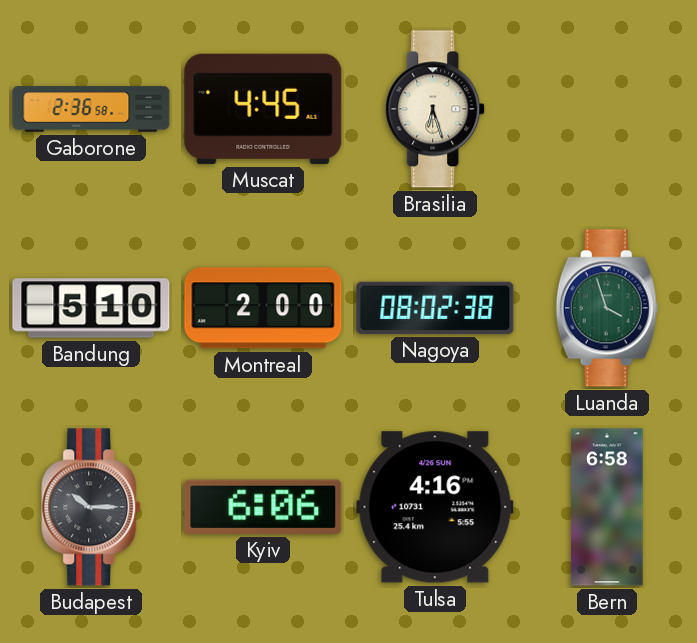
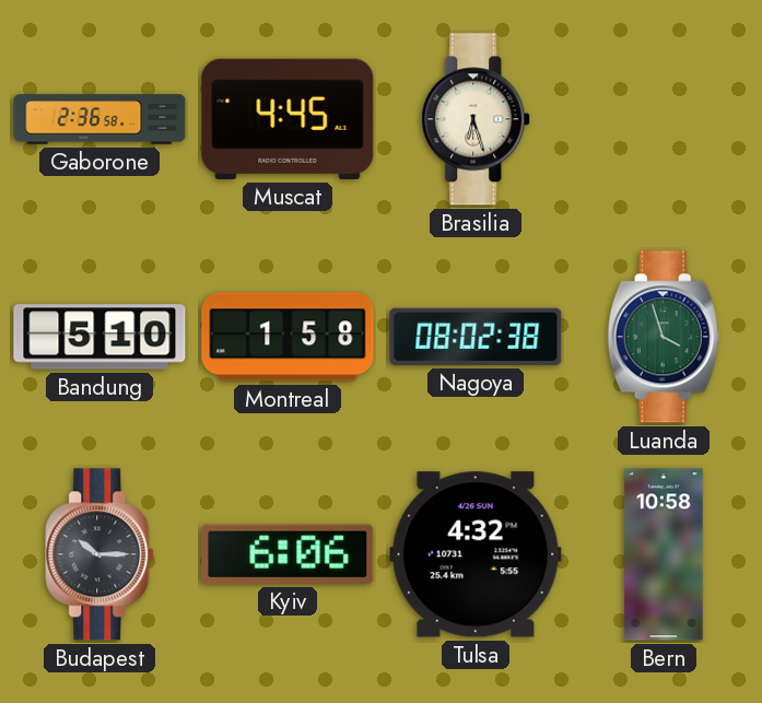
Montreal: 2:00 -> 1:58 (288, 337)
Tulsa: 4:16 -> 4:32 (476, 554)
Bern: 6:58 -> 10:58 (664, 554)
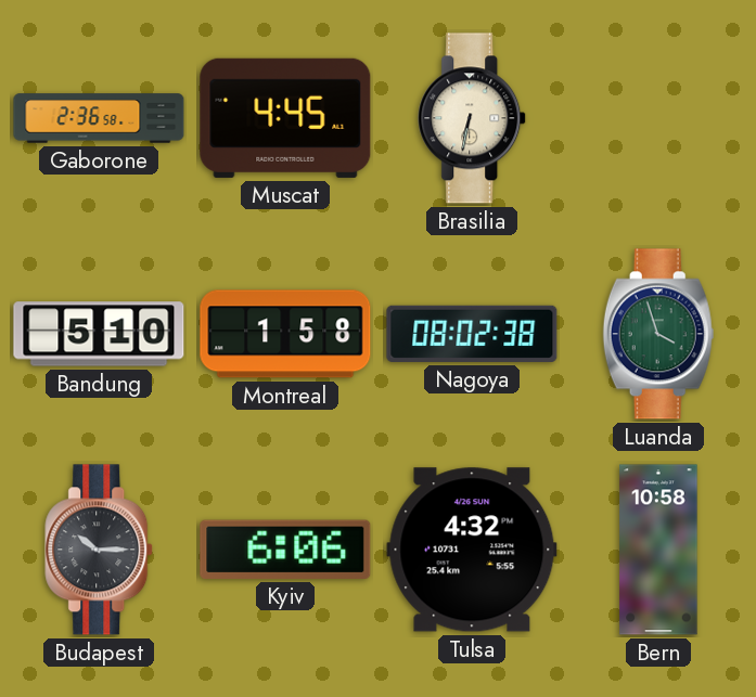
Brasilia: 6:27 -> 6:32 (473, 118)
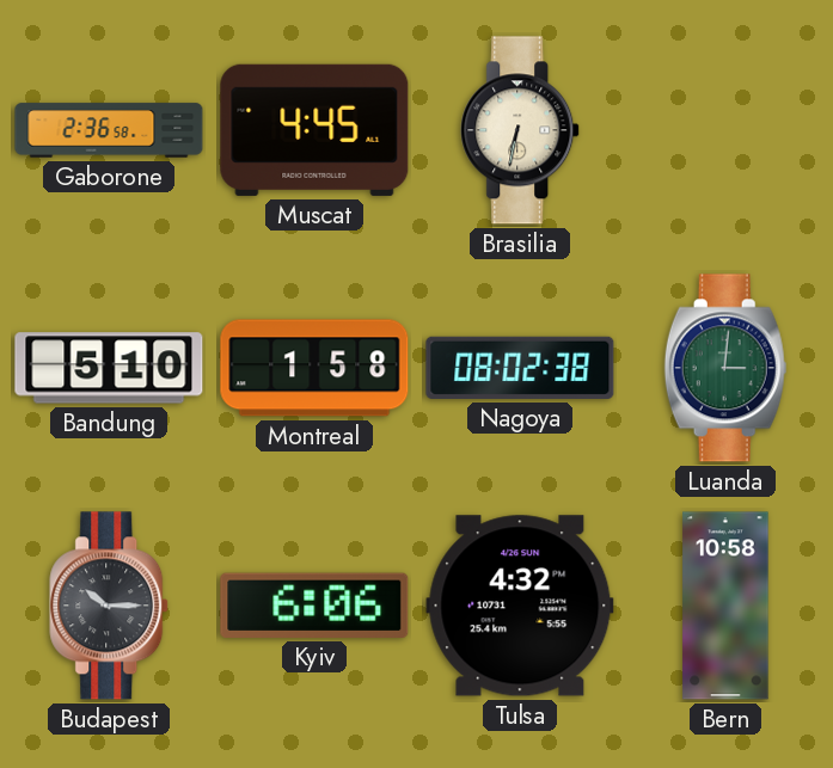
Luanda: 3:57 -> 3:01 (725, 368)
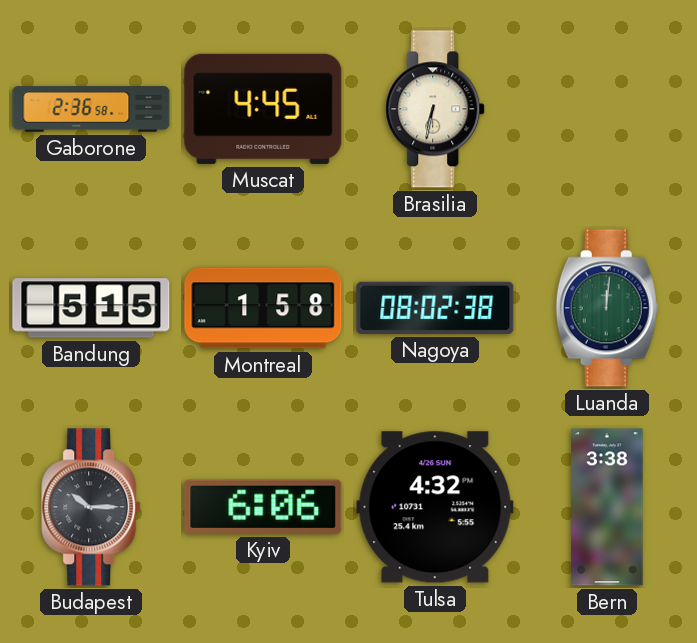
Bandung: 5:10 -> 5:15 (91, 308)
Luanda: 3:01 -> 12:01 (607, 308)
Bern: 10:58 -> 3:38 (607, 507)
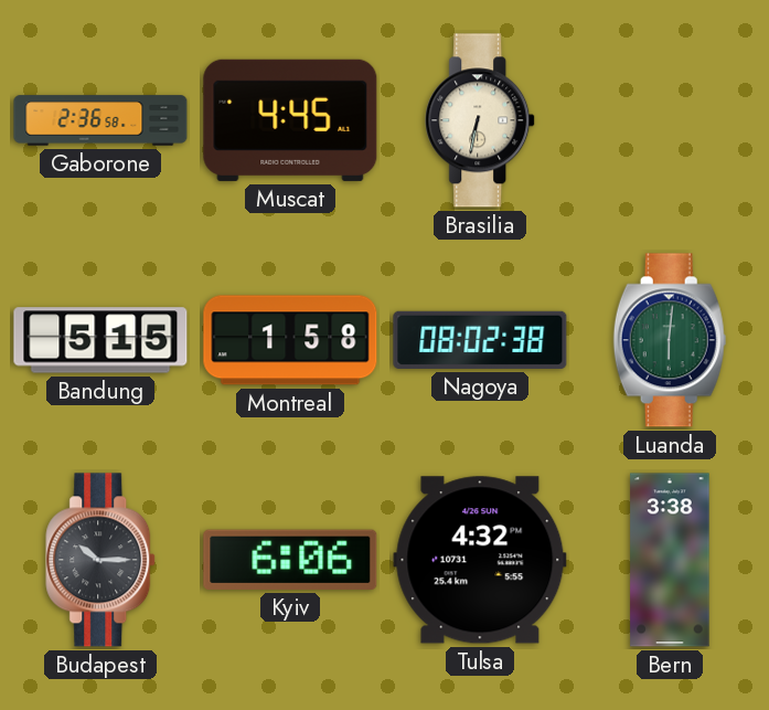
Luanda: 12:01 -> 6:01 (670, 340)
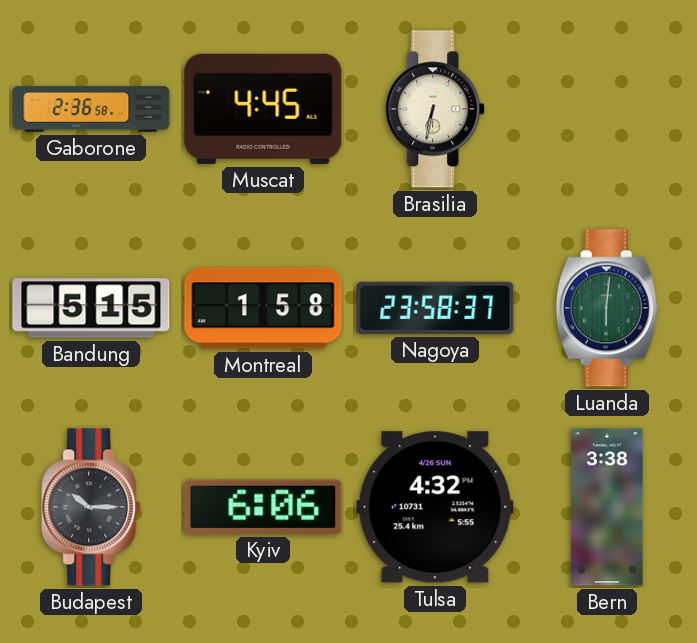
Nagoya: 08:02 -> 23:58 (435, 308)
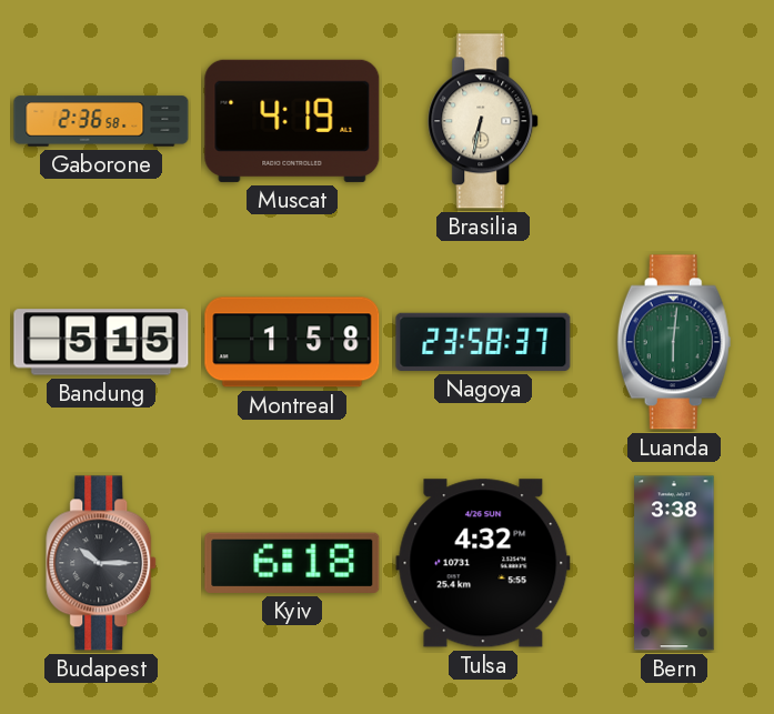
Muscat: 4:45 -> 4:19 (292, 121)
Kyiv: 6:06 -> 6:18 (292, 563)
